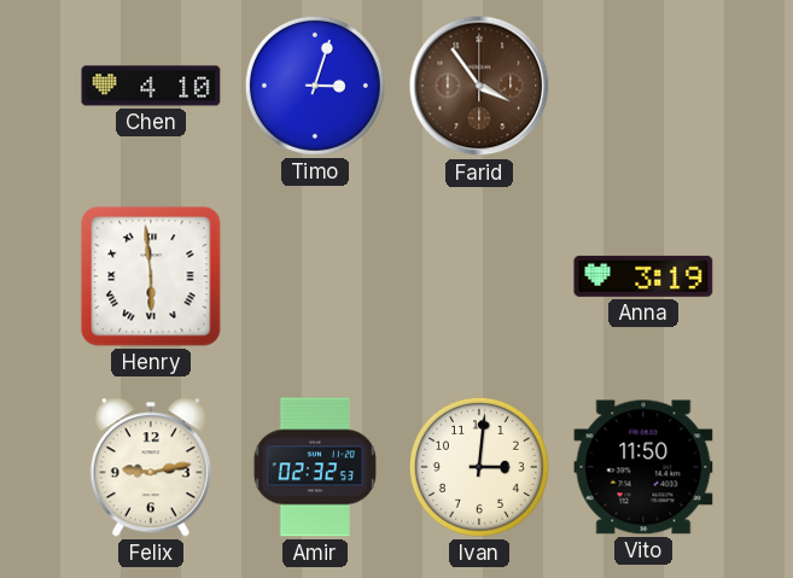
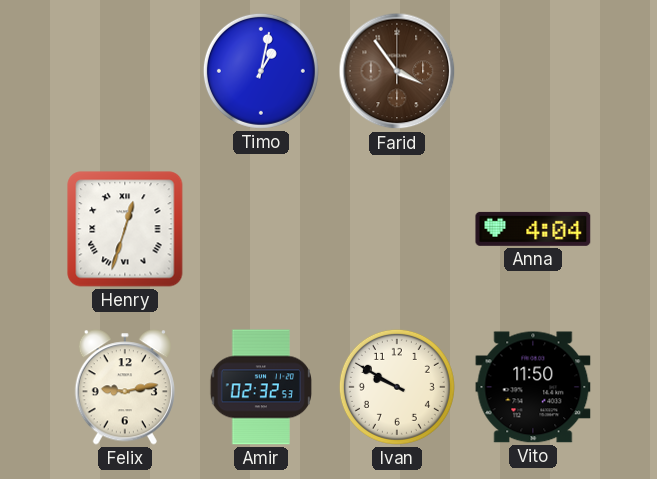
Chen: 4:10 -> none (151, 86)
Timo: 3:03 -> 1:02 (261, 71)
Henry: 5:59 -> 12:33 (125, 229)
Anna: 3:19 -> 4:04 (533, 229)
Ivan: 3:01 -> 9:50 (397, 387)
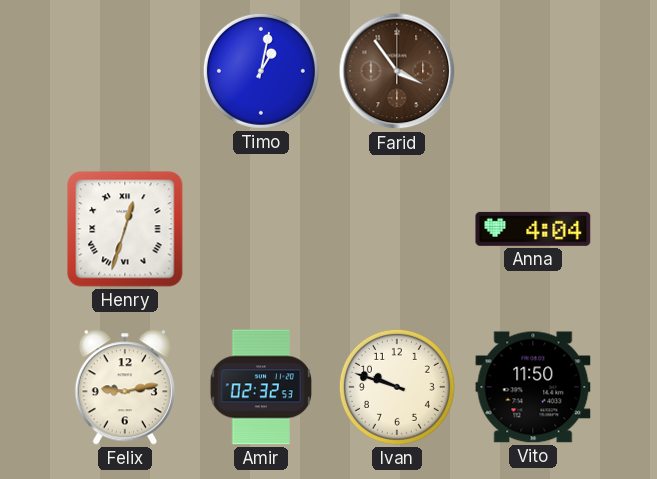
Ivan: 9:50 -> 9:48 (397, 387)
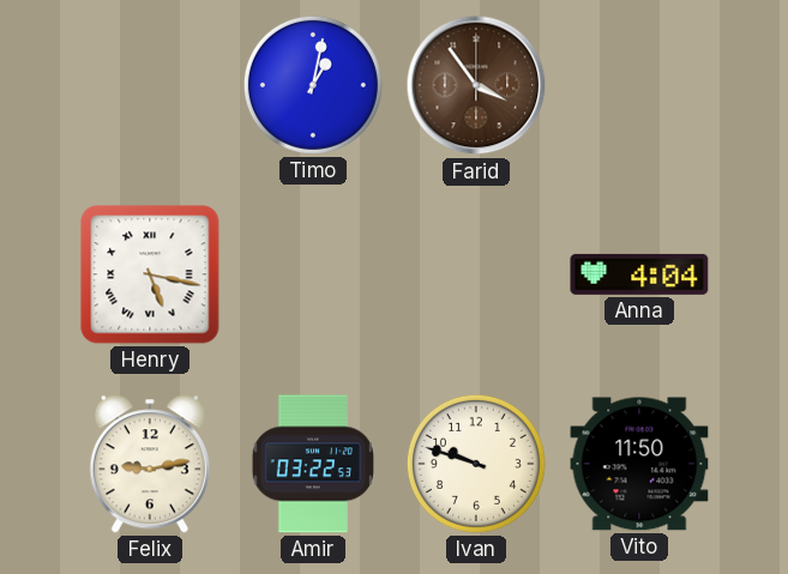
Henry: 12:33 -> 5:17 (150, 274)
Amir: 02:32 -> 03:22 (312, 464)
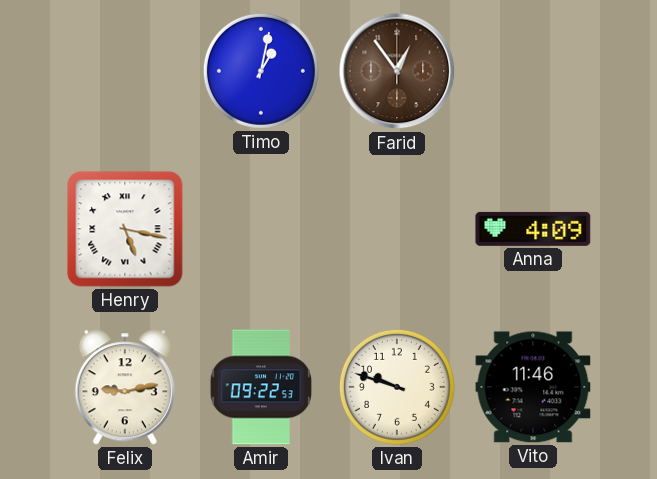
Farid: 3:54 -> 12:54 (397, 71)
Anna: 4:04 -> 4:09 (533, 229)
Amir: 03:22 -> 09:22 (260, 387)
Vito: 11:50 -> 11:46 (533, 387)
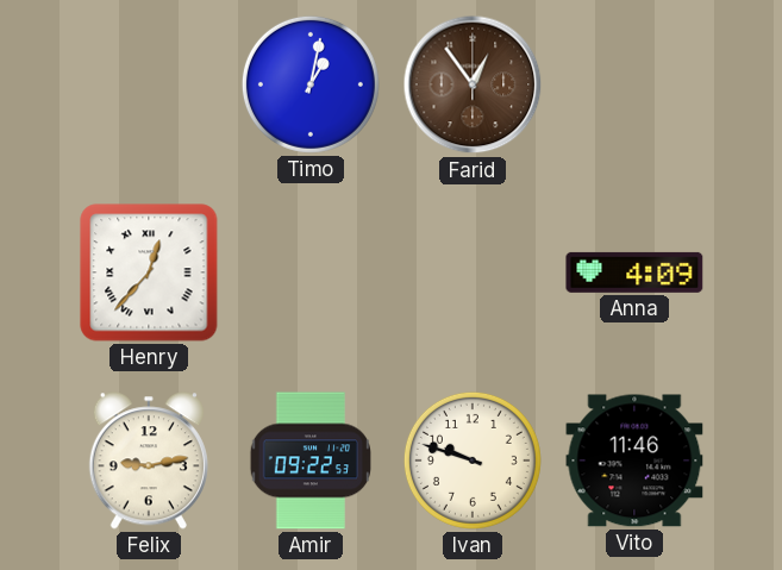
Henry: 5:17 -> 12:37 (149, 273)
